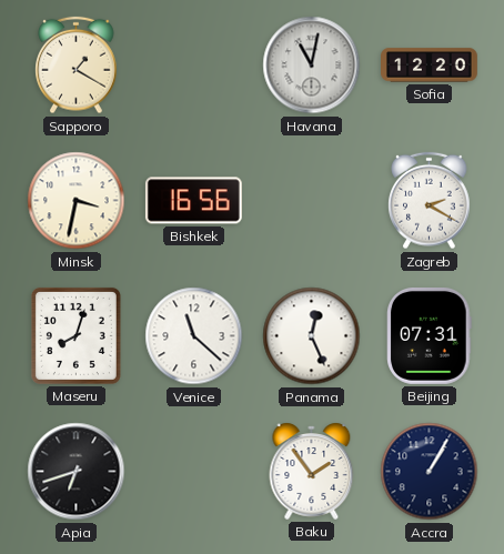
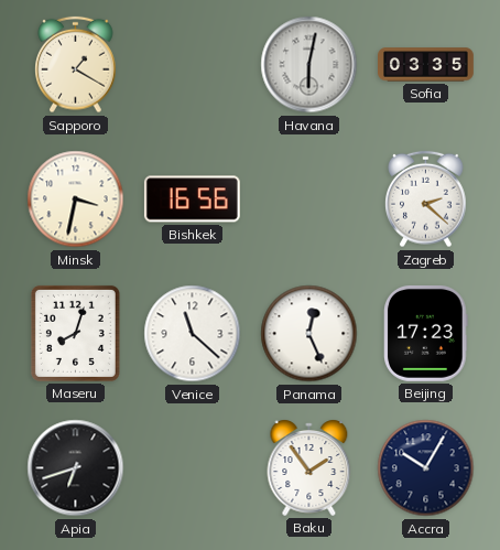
Havana: 11:02 -> 6:02 (309, 65)
Sofia: 12:20 -> 03:35 (426, 65)
Zagreb: 2:20 -> 2:22 (426, 199)
Beijing: 07:31 -> 17:23 (426, 333)
Accra: 1:05 -> 10:05 (426, 468)
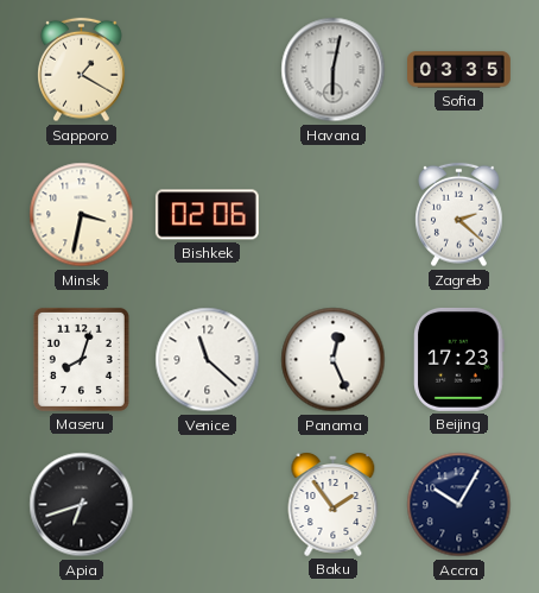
Bishkek: 16:56 -> 02:06 (207, 215)
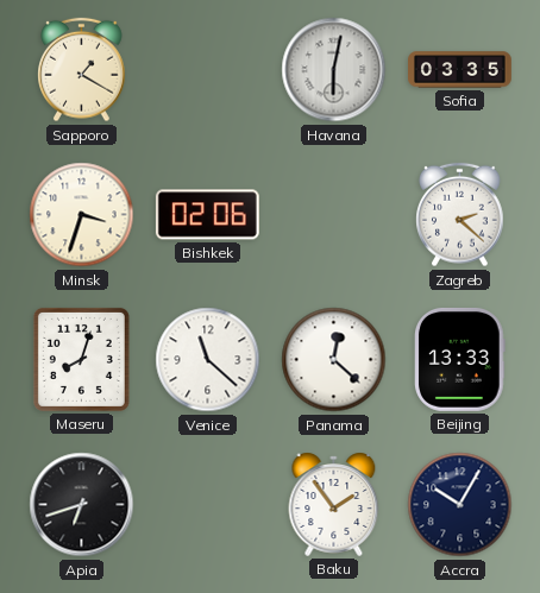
Minsk: 3:32 -> 3:33 (82, 215)
Panama: 12:26 -> 12:22 (334, 360)
Beijing: 17:23 -> 13:33 (460, 359)
